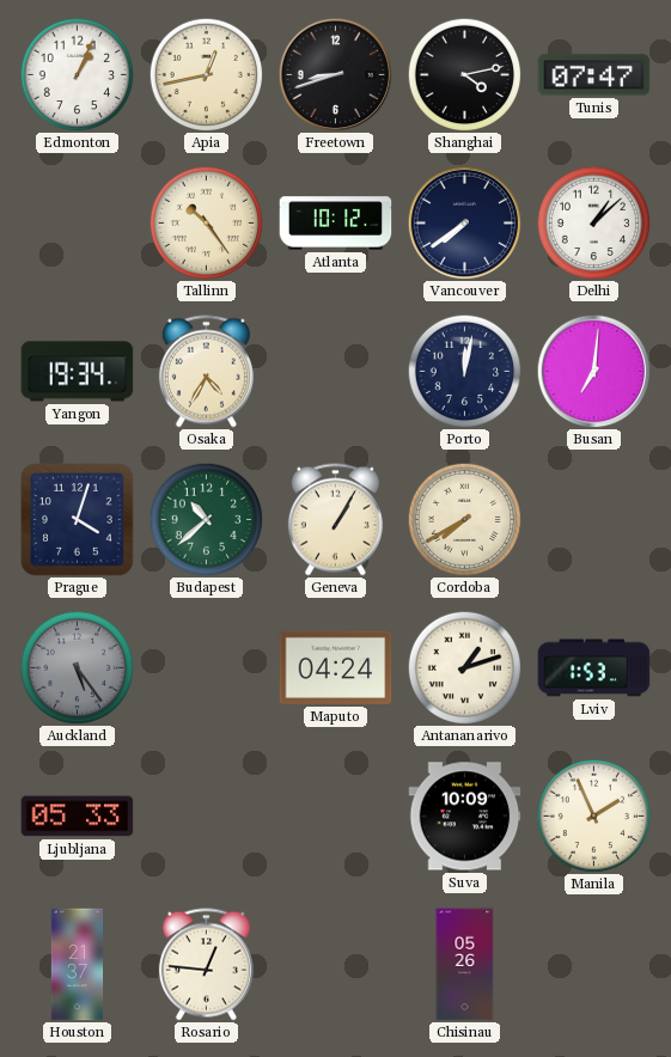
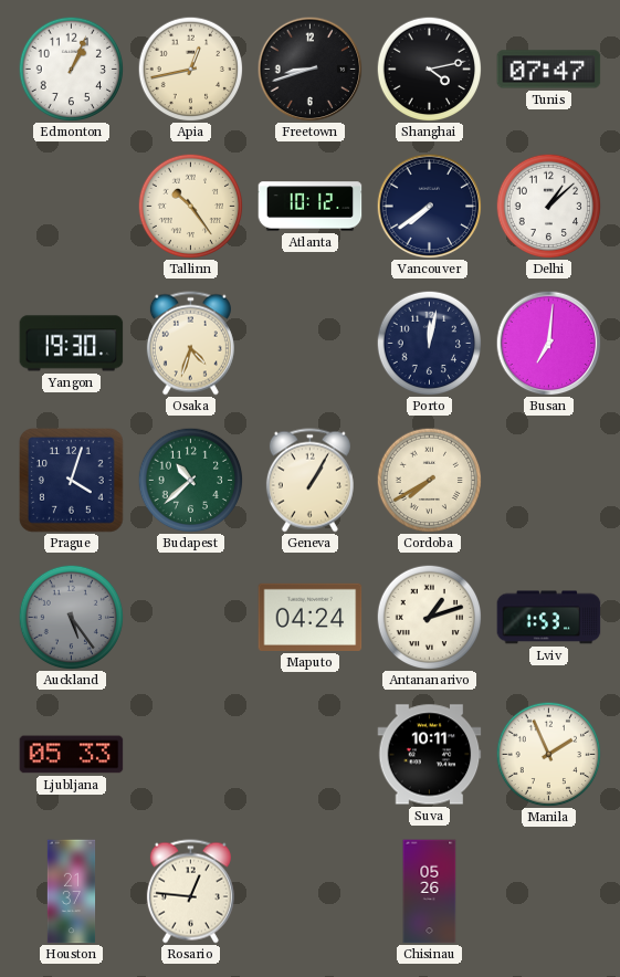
Yangon: 19:34 -> 19:30 (72, 344)
Osaka: 4:35 -> 4:33 (190, 344)
Suva: 10:09 -> 10:11 (430, 755)
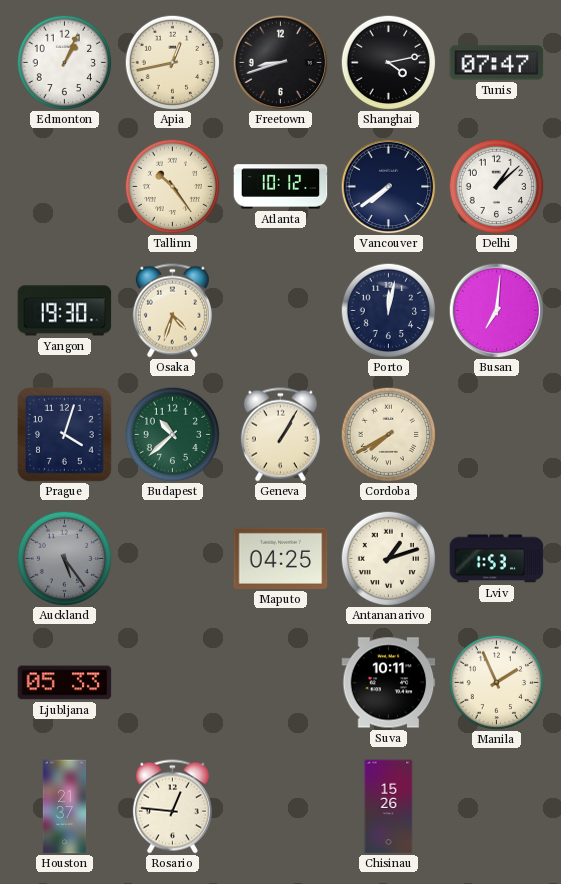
Maputo: 04:24 -> 04:25 (281, 558)
Chisinau: 05:26 -> 15:26 (389, 807)
